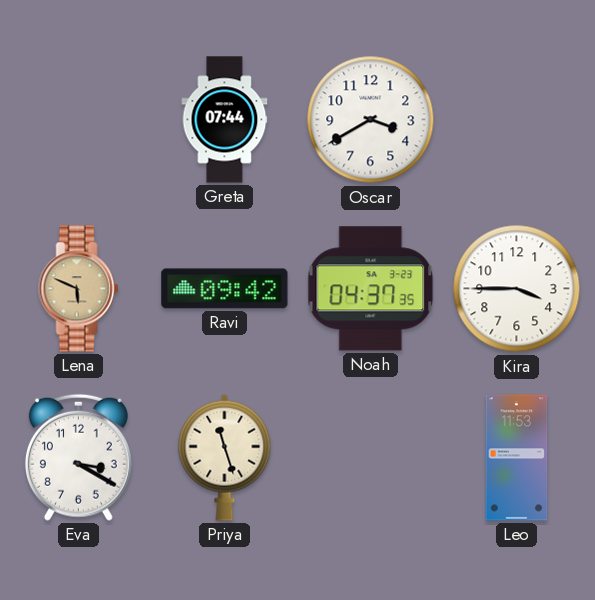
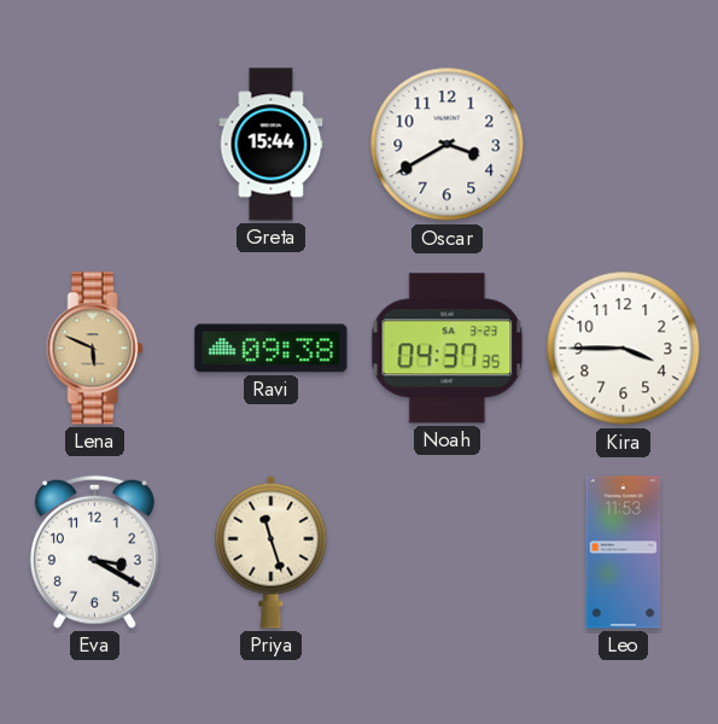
Greta: 07:44 -> 15:44 (272, 145)
Ravi: 09:42 -> 09:38 (272, 349)
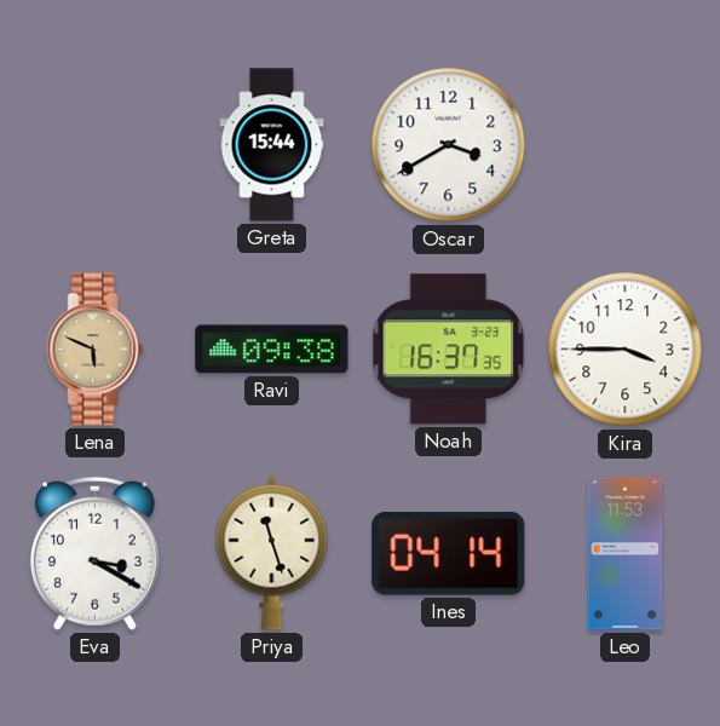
Noah: 04:37 -> 16:37 (449, 350)
Ines: none -> 04:14 (449, 554)
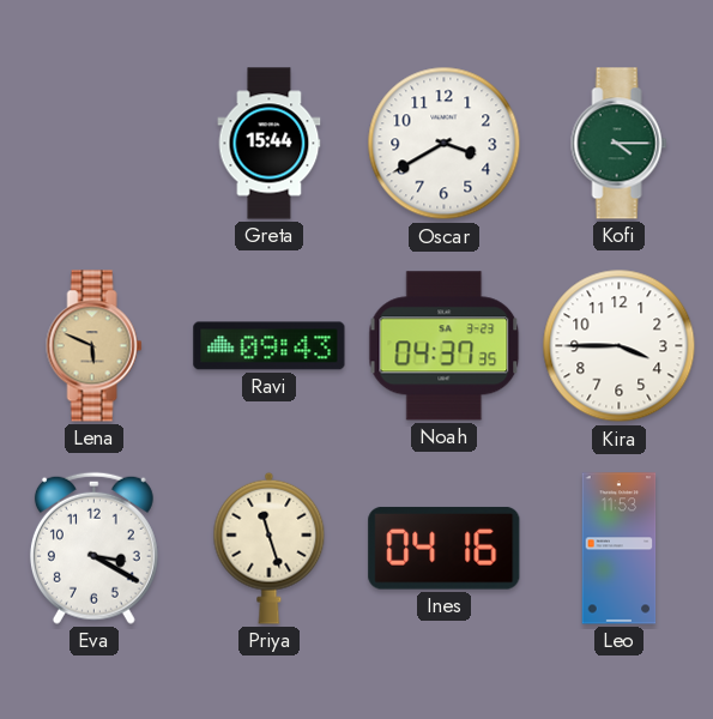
Kofi: none -> 4:15 (620, 144)
Ravi: 09:38 -> 09:43 (270, 346)
Noah: 16:37 -> 04:37 (445, 346)
Ines: 04:14 -> 04:16 (445, 549)
